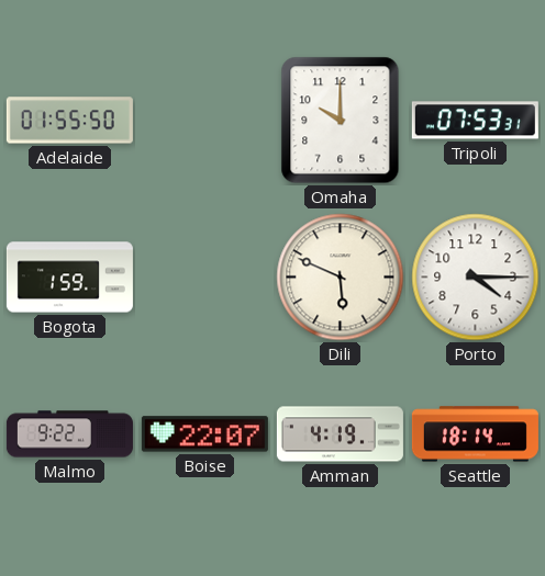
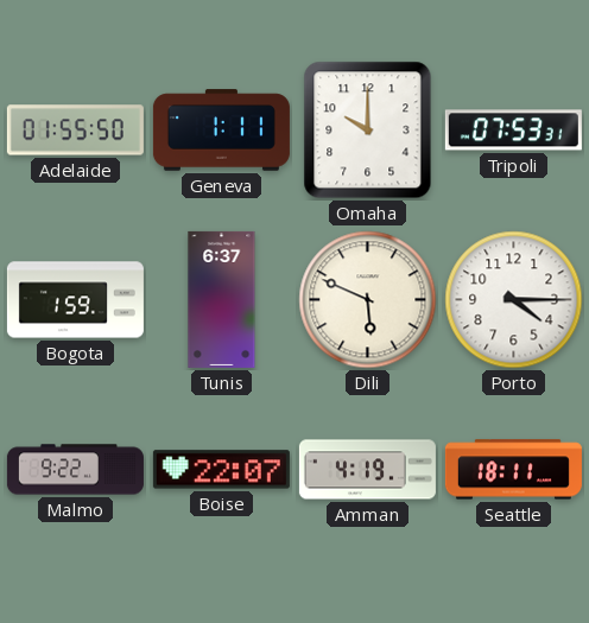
Geneva: none -> 1:11 (221, 131)
Tunis: none -> 6:37 (222, 299)
Seattle: 18:14 -> 18:11 (513, 470)
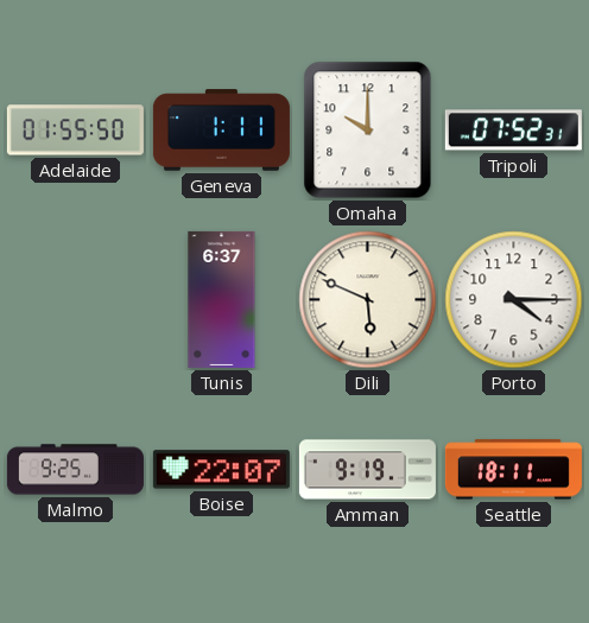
Tripoli: 07:53 -> 07:52 (513, 131)
Bogota: 1:59 -> none (75, 300)
Malmo: 9:22 -> 9:25 (75, 470)
Amman: 4:19 -> 9:19 (367, 470)
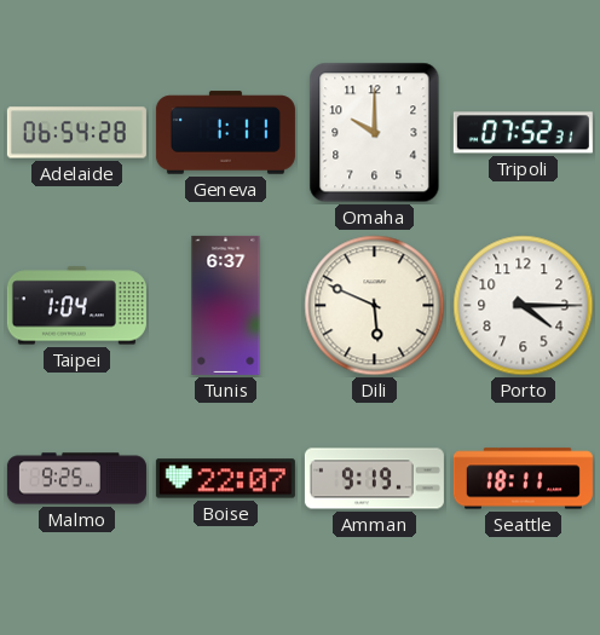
Adelaide: 01:55 -> 06:54 (76, 133)
Taipei: none -> 1:04 (76, 306)
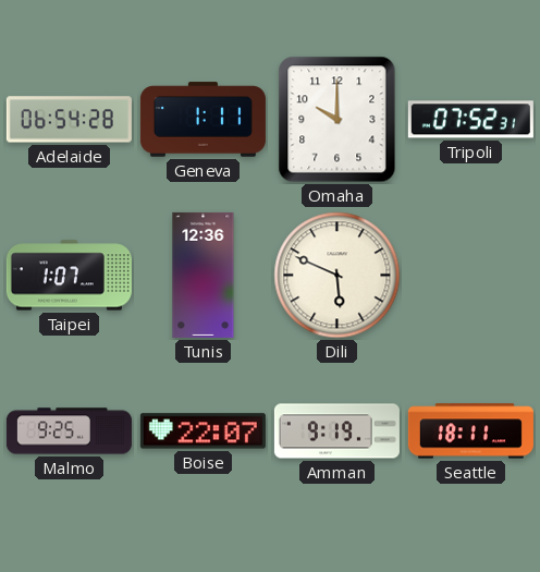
Taipei: 1:04 -> 1:07 (69, 276)
Tunis: 6:37 -> 12:36 (204, 275)
Porto: 4:15 -> none (524, 306)
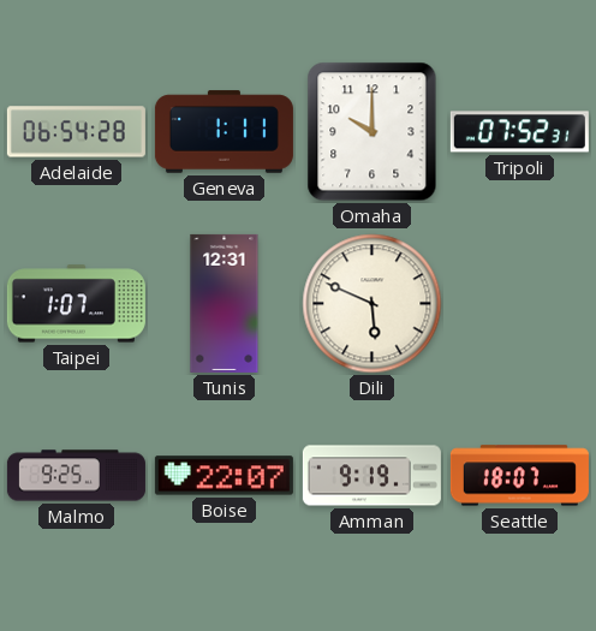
Tunis: 12:36 -> 12:31 (225, 303)
Seattle: 18:11 -> 18:07 (519, 476)
